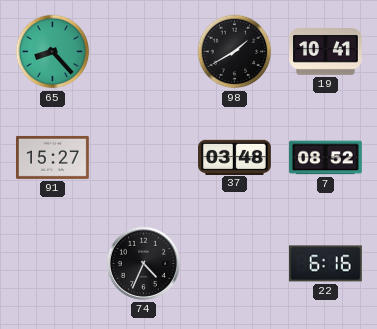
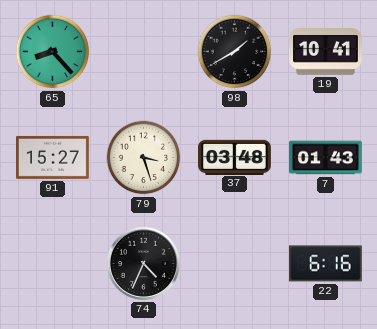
79: none -> 3:27 (144, 158)
7: 08:52 -> 01:43 (326, 158)
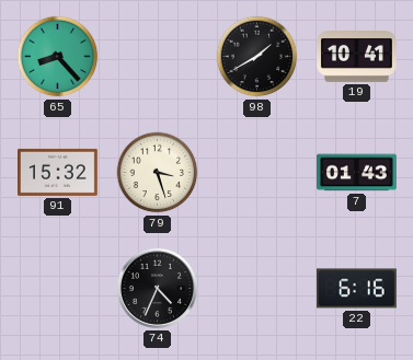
91: 15:27 -> 15:32 (58, 172)
37: 03:48 -> none (235, 157)
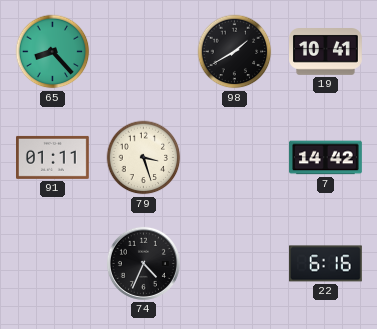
91: 15:32 -> 01:11 (53, 157)
7: 01:43 -> 14:42 (326, 158)
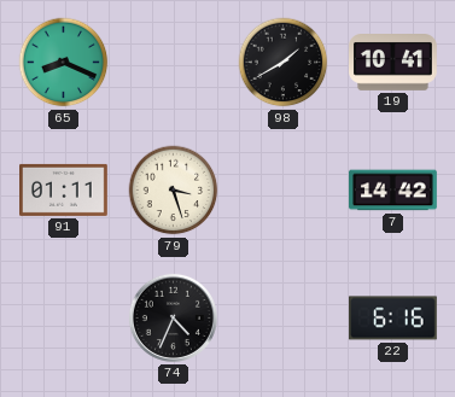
65: 8:23 -> 8:19 (64, 63)
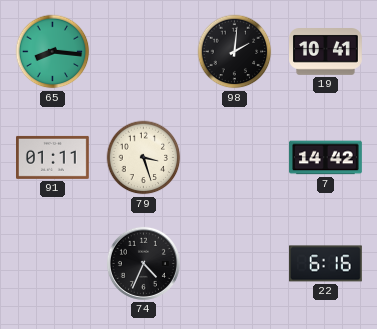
65: 8:19 -> 8:16 (53, 52)
98: 1:40 -> 2:01 (235, 52)
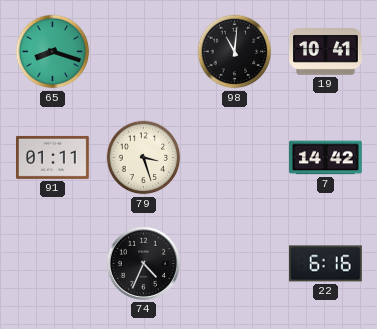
65: 8:16 -> 8:18 (53, 52)
98: 2:01 -> 11:01 (235, 52)
